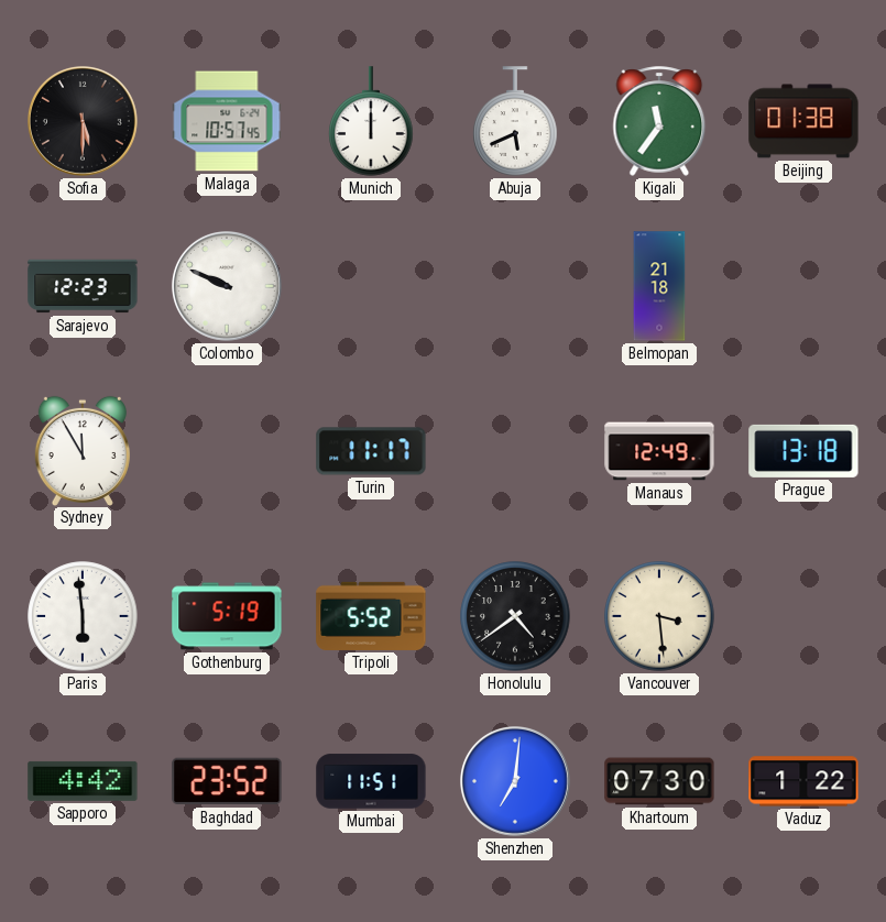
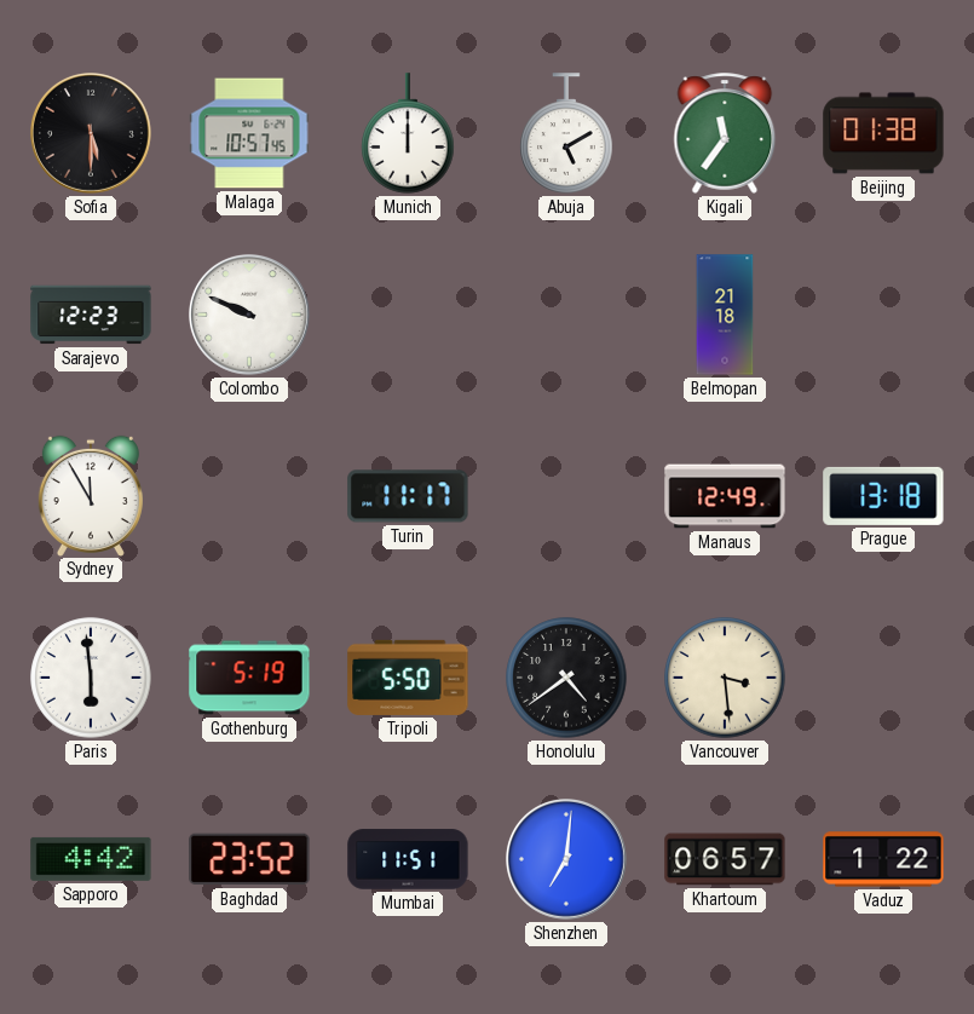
Abuja: 5:41 -> 5:10 (566, 133)
Tripoli: 5:52 -> 5:50 (408, 678)
Khartoum: 07:30 -> 06:57 (725, 859)
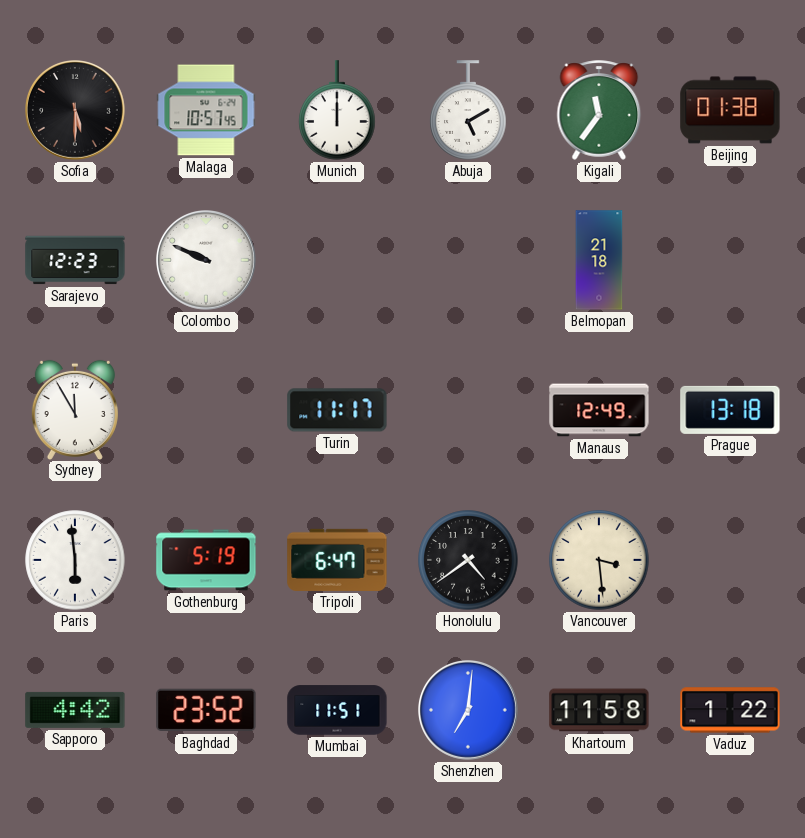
Tripoli: 5:50 -> 6:47 (337, 560)
Khartoum: 06:57 -> 11:58 (599, 710)
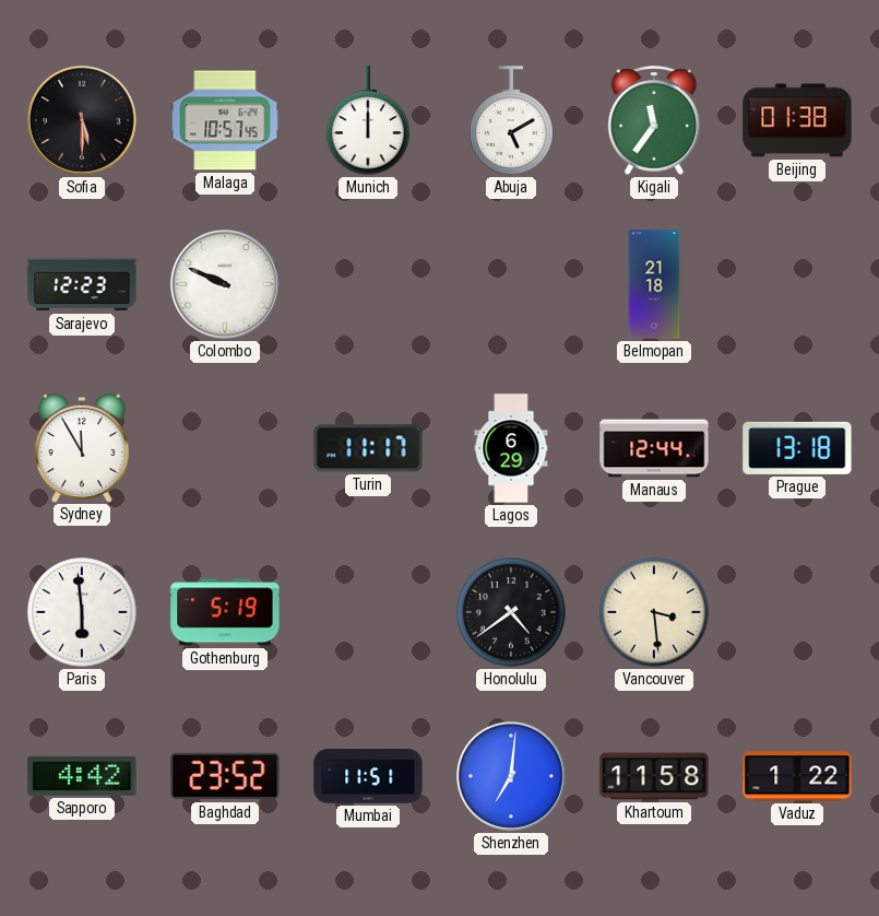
Lagos: none -> 6:29 (511, 448)
Manaus: 12:49 -> 12:44 (654, 448)
Tripoli: 6:47 -> none (337, 560)
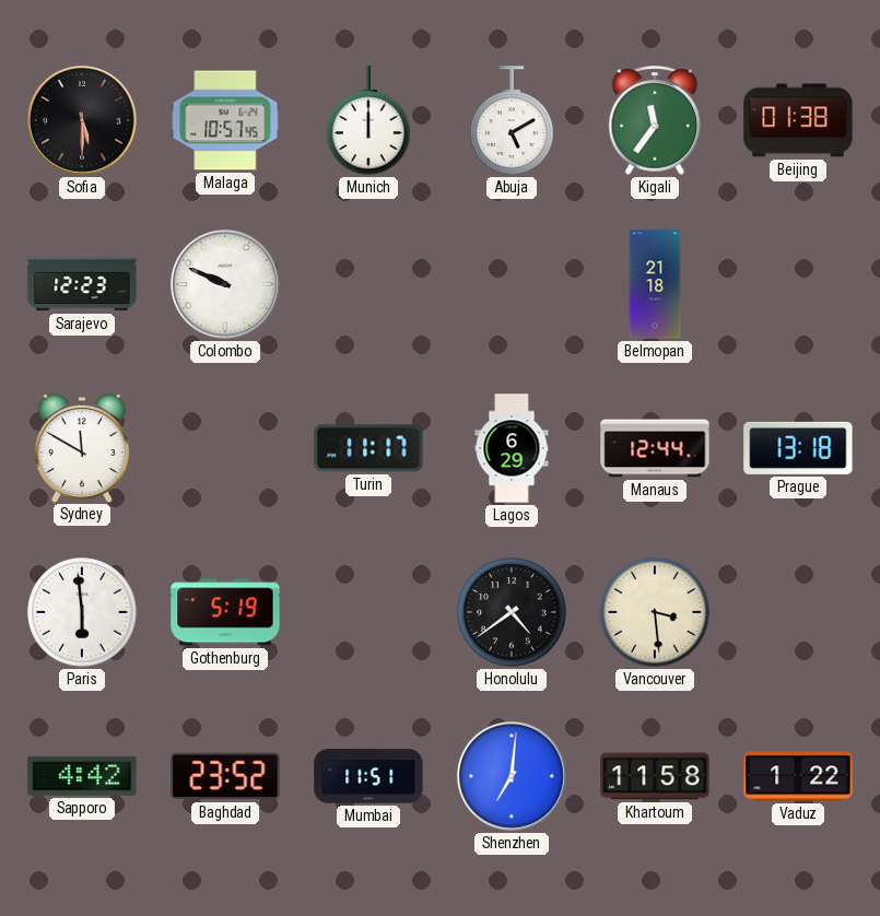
Sydney: 11:55 -> 11:50 (82, 447)
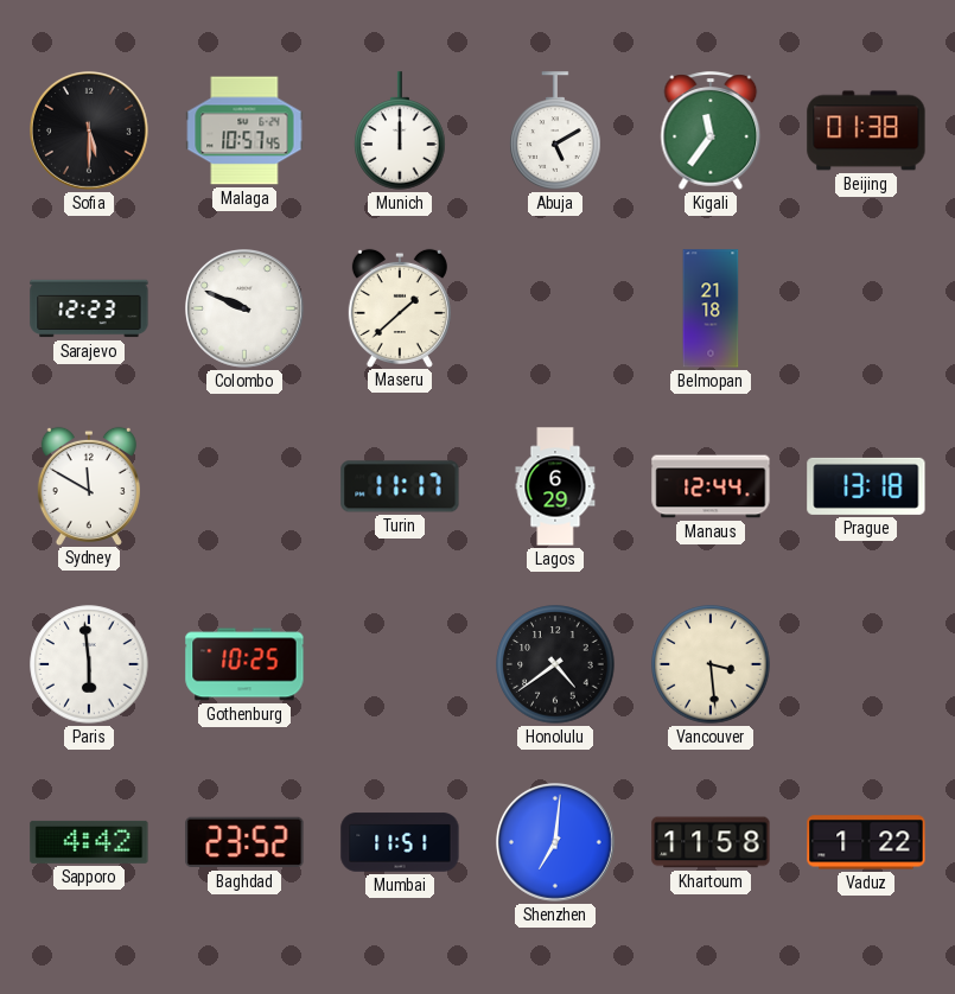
Maseru: none -> 1:38 (400, 307)
Gothenburg: 5:19 -> 10:25 (244, 664)
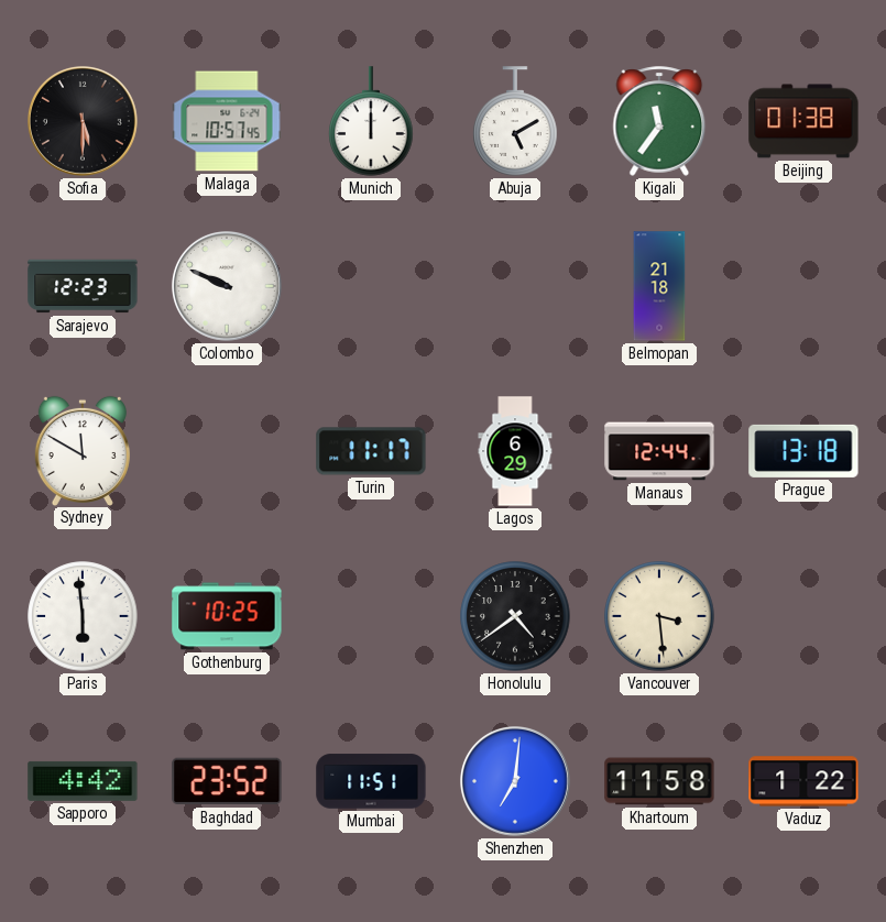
Maseru: 1:38 -> none (400, 307)
